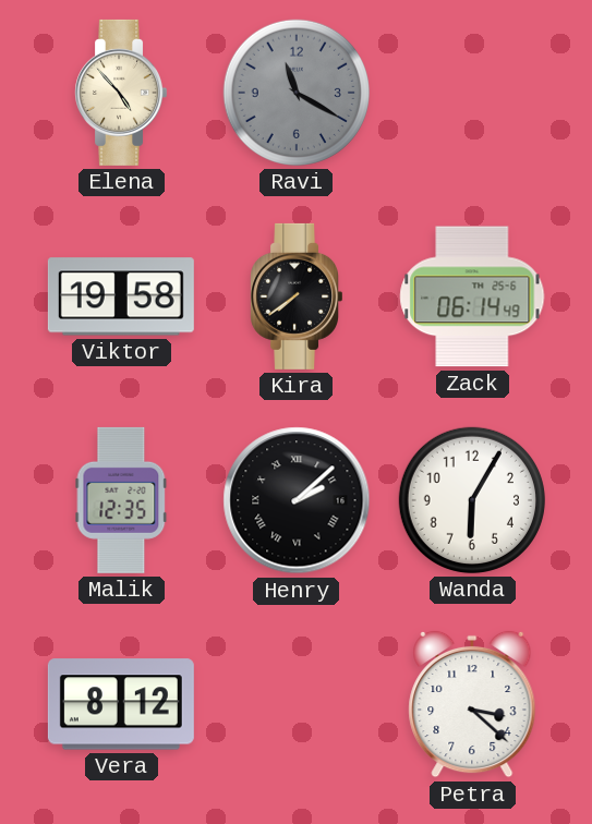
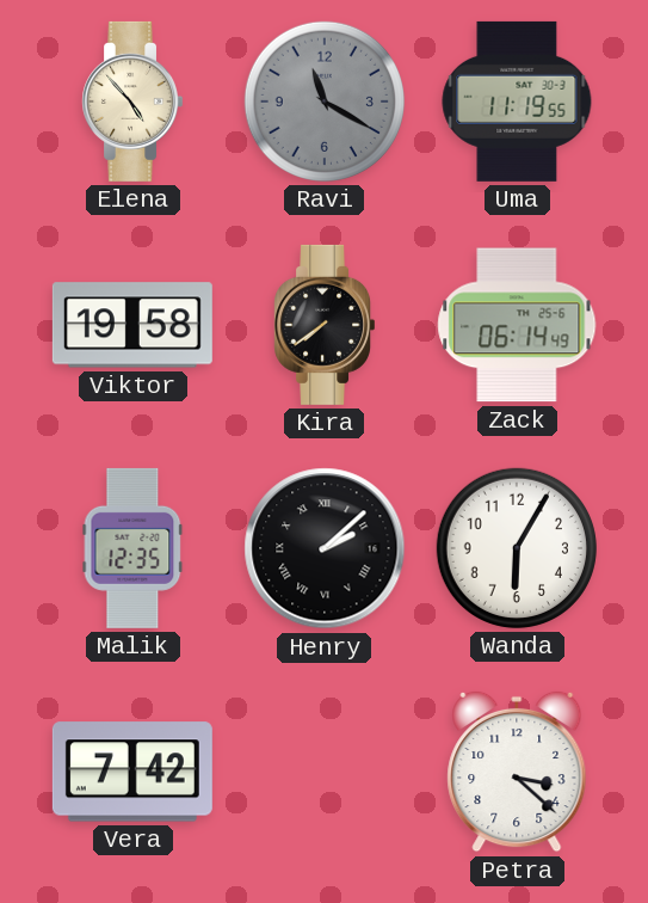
Uma: none -> 11:19 (517, 102)
Vera: 8:12 -> 7:42 (132, 772)
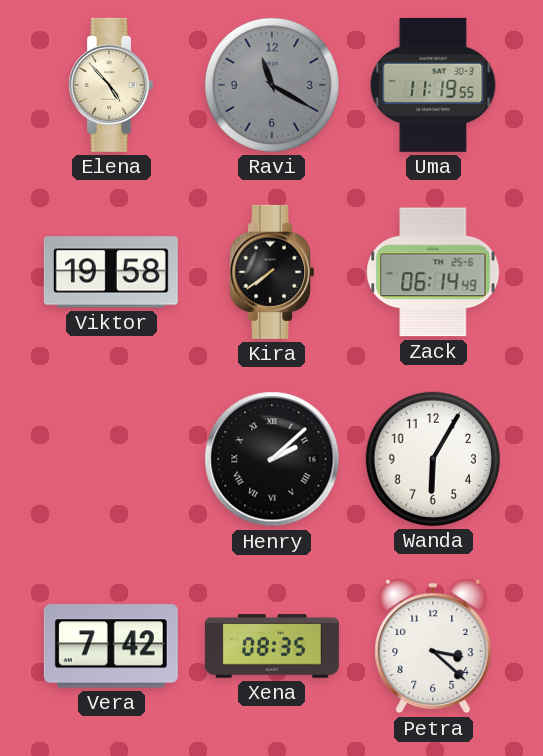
Malik: 12:35 -> none (132, 548)
Xena: none -> 08:35 (272, 646)
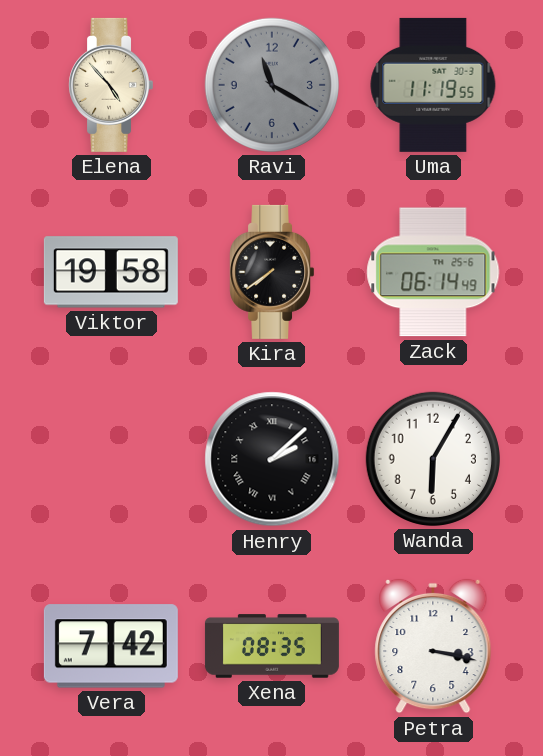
Petra: 3:22 -> 3:17 (433, 646)
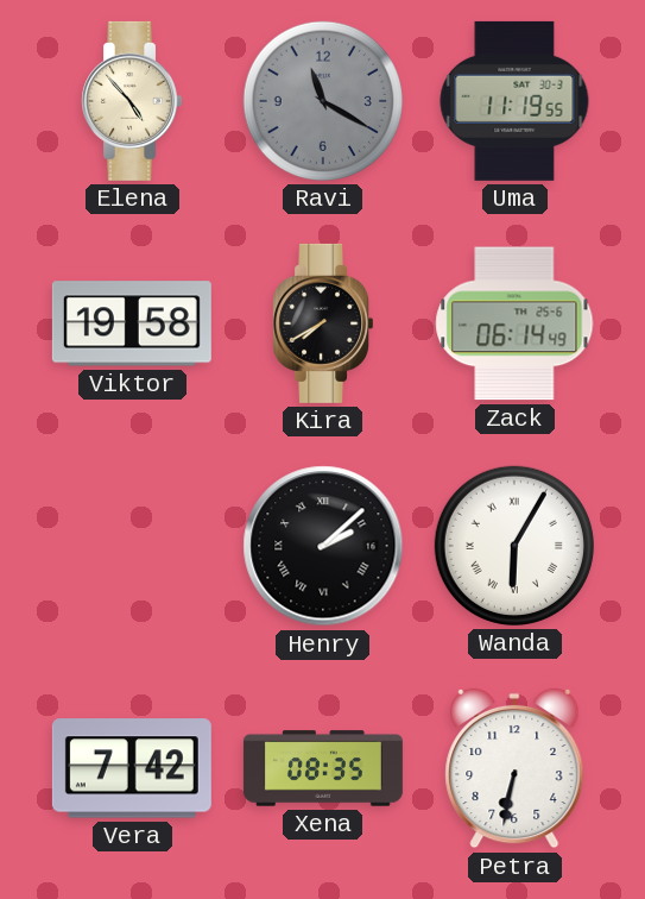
Kira: 7:39 -> 7:40 (322, 323)
Wanda numerals: Arabic -> Roman (514, 546)
Petra: 3:17 -> 6:32 (514, 768)
